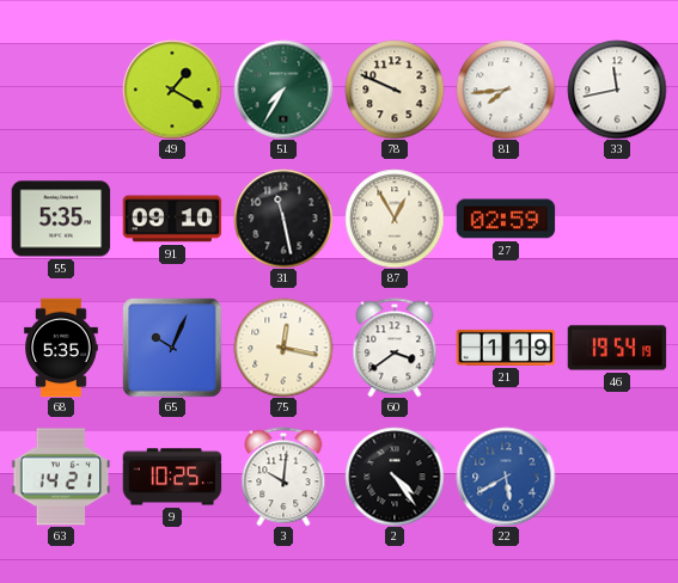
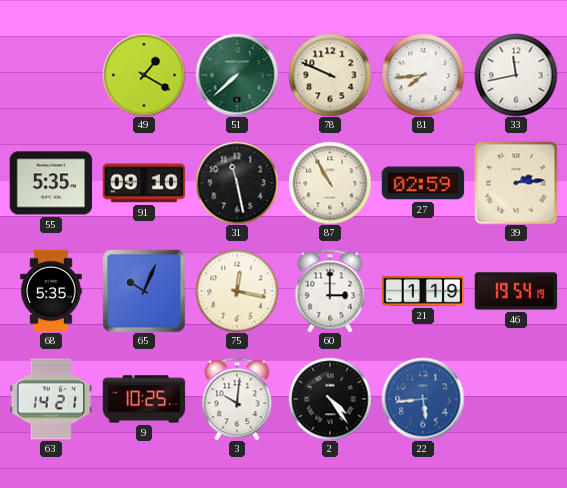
51: 7:35 -> 7:38 (237, 75)
87: 12:55 -> 10:55 (330, 183)
39: none -> 2:14 (516, 183)
60: 3:39 -> 3:00 (330, 291)
22: 5:40 -> 5:44 (423, 399)
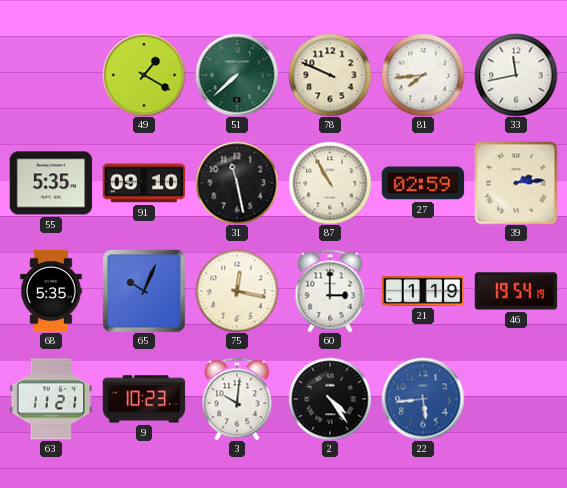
63: 14:21 -> 11:21 (51, 399)
9: 10:25 -> 10:23 (144, 399)
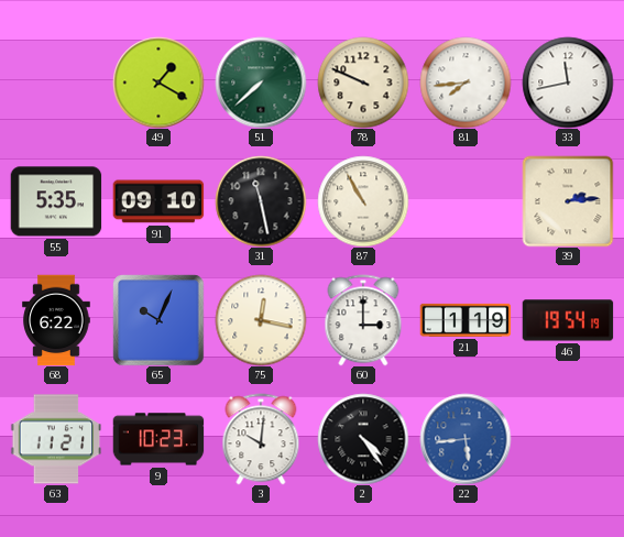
27: 02:59 -> none (423, 183)
68: 5:35 -> 6:22 (56, 320)
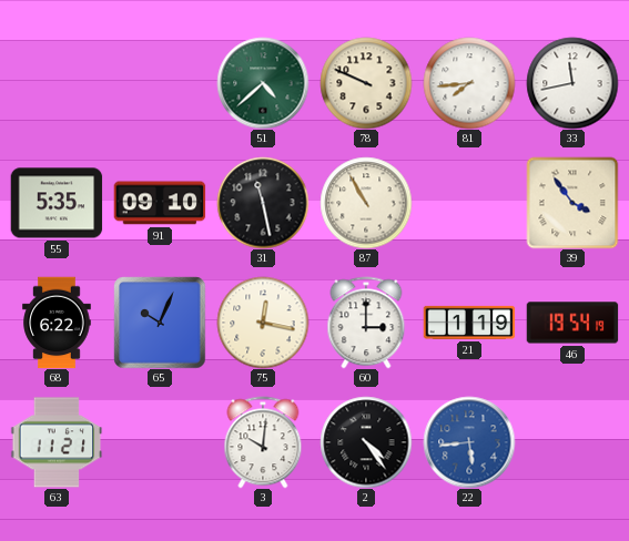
49: 1:20 -> none (158, 83)
51: 7:38 -> 4:38 (263, 83)
39: 2:14 -> 3:54 (572, 203)
9: 10:23 -> none (158, 439)
